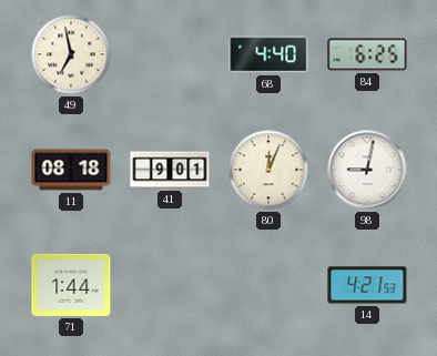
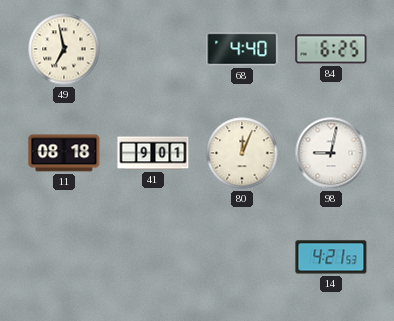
71: 1:44 -> none (71, 285)
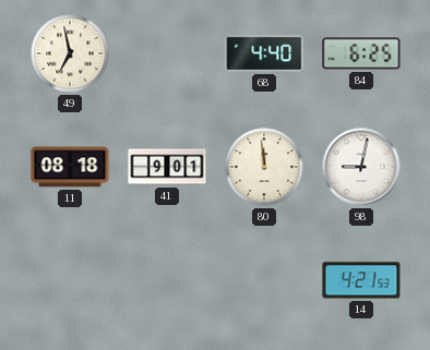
80: 12:04 -> 11:59 (264, 167)
